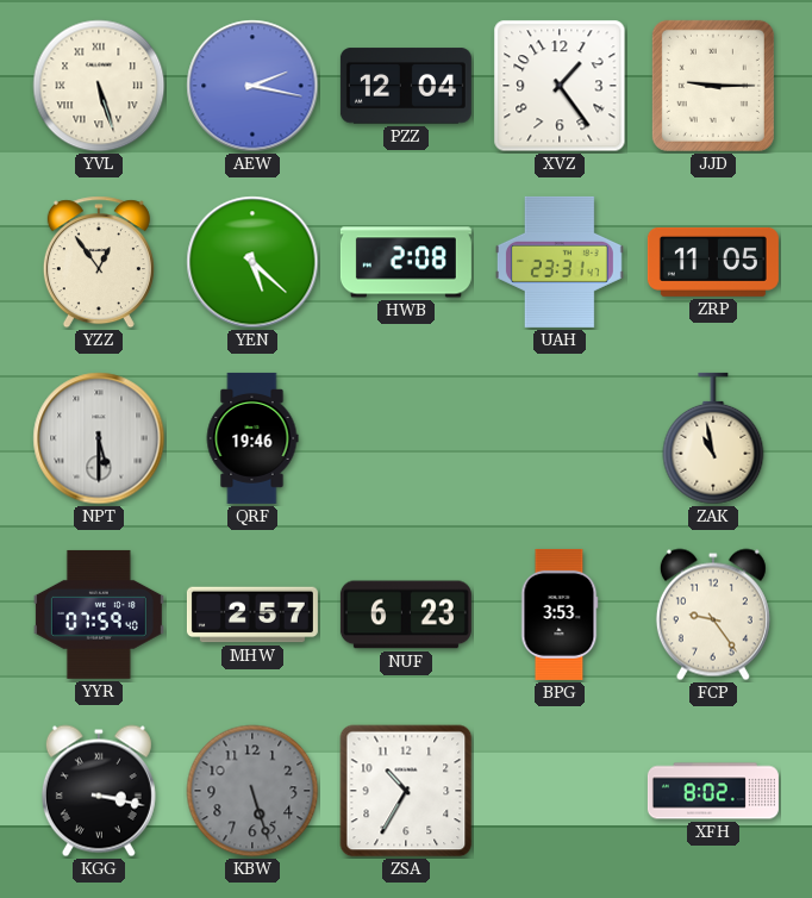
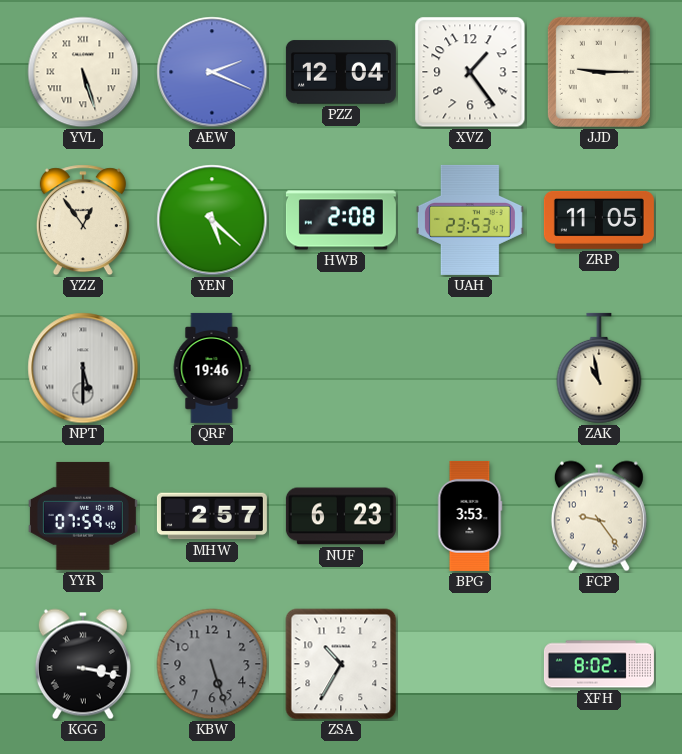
AEW: 2:17 -> 2:19 (212, 72)
UAH: 23:31 -> 23:53 (470, 220)
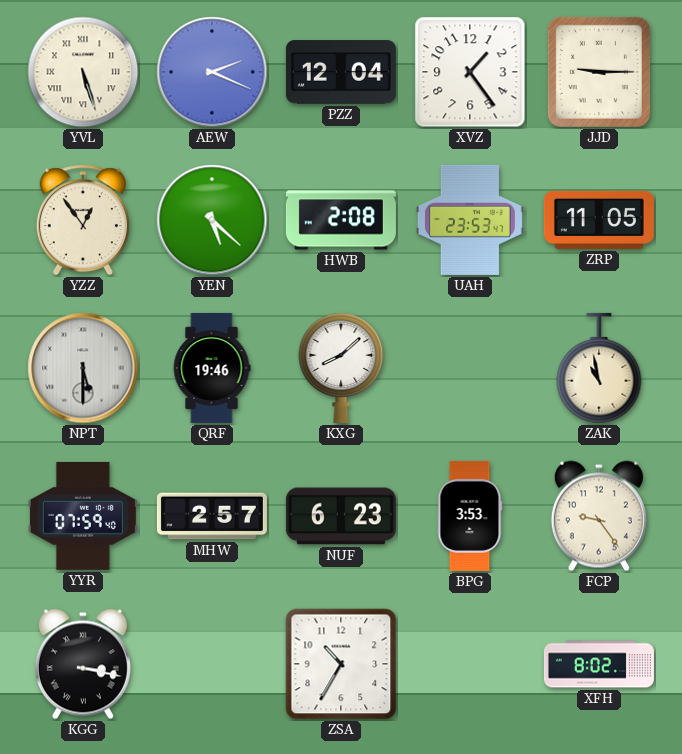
KXG: none -> 8:08 (341, 368)
KBW: 5:27 -> none (212, 664)
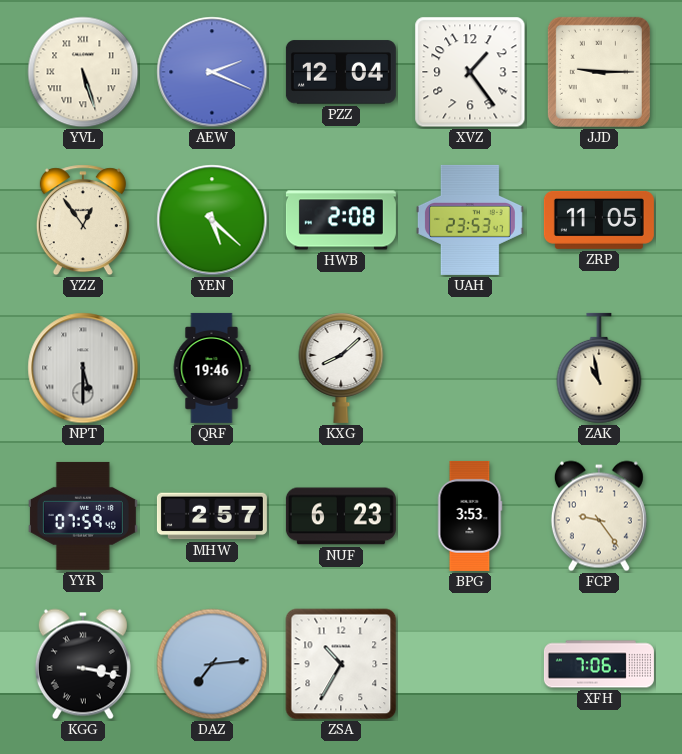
DAZ: none -> 7:14 (212, 664)
XFH: 8:02 -> 7:06 (599, 664)
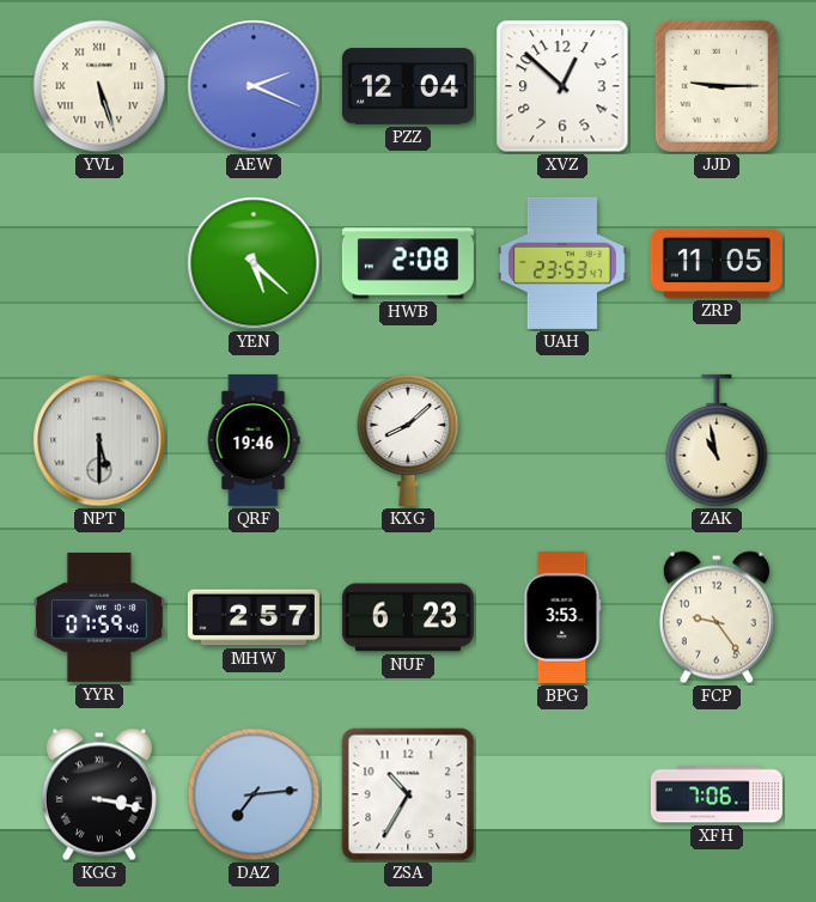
XVZ: 1:24 -> 12:52 (562, 86)
YZZ: 12:54 -> none (83, 220)
